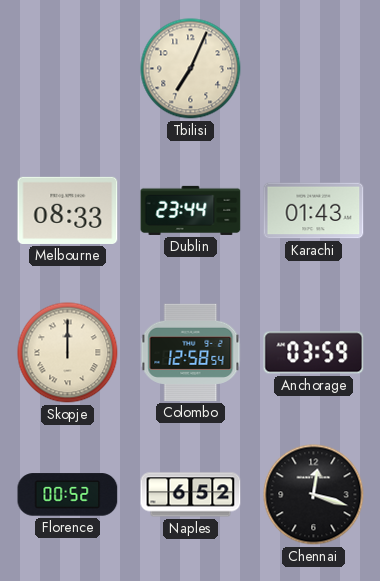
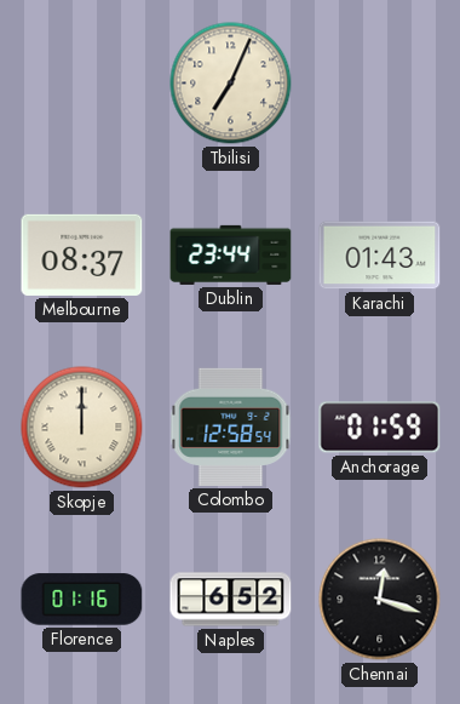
Melbourne: 08:33 -> 08:37 (82, 254)
Anchorage: 03:59 -> 01:59 (380, 428)
Florence: 00:52 -> 01:16 (82, 600)
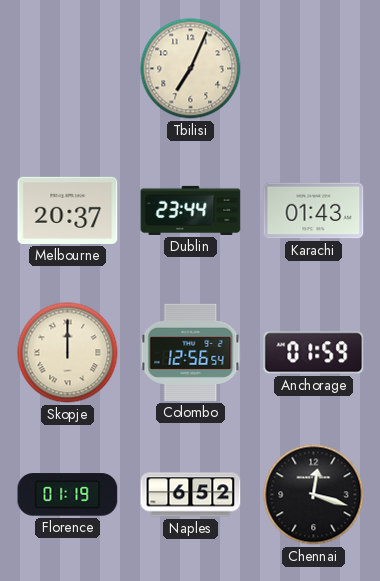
Melbourne: 08:37 -> 20:37 (68, 210)
Colombo: 12:58 -> 12:56 (191, 352)
Florence: 01:16 -> 01:19 (68, 495)
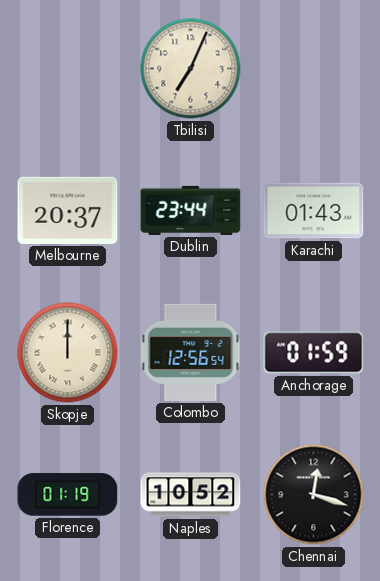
Naples: 6:52 -> 10:52 (191, 495)
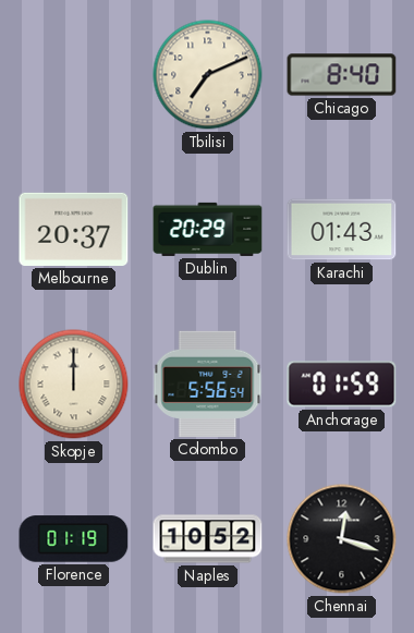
Tbilisi: 7:04 -> 7:11 (208, 75)
Chicago: none -> 8:40 (342, 75)
Dublin: 23:44 -> 20:29 (208, 229)
Colombo: 12:56 -> 5:56 (208, 384)
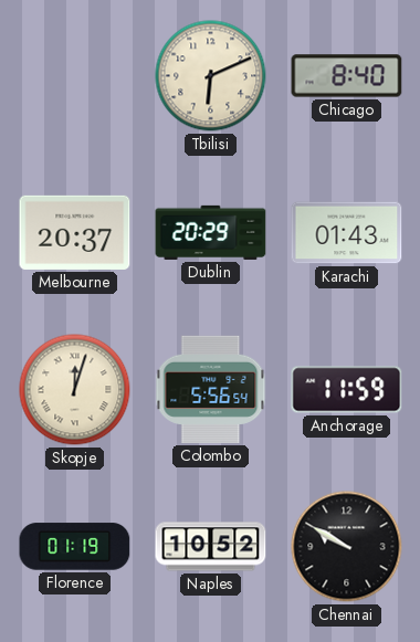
Tbilisi: 7:11 -> 6:11 (211, 76)
Skopje: 12:00 -> 12:03 (75, 390)
Anchorage: 01:59 -> 11:59 (347, 390)
Chennai: 12:18 -> 9:50 (347, 547)
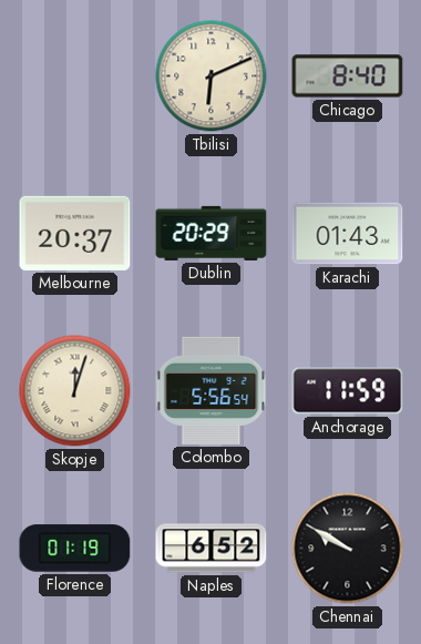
Naples: 10:52 -> 6:52 (212, 549)
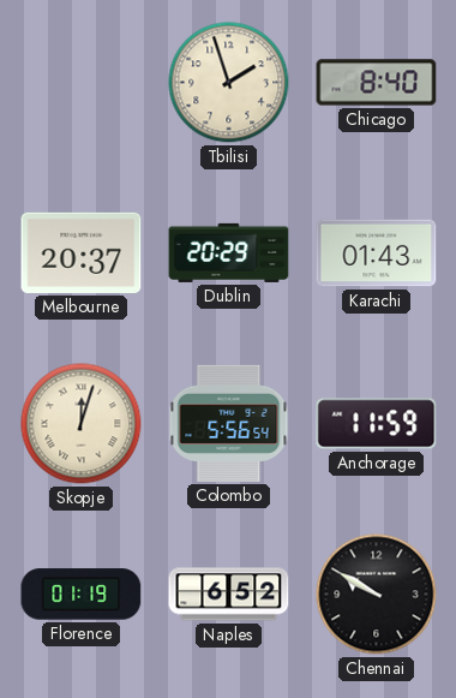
Tbilisi: 6:11 -> 1:57 (229, 83)
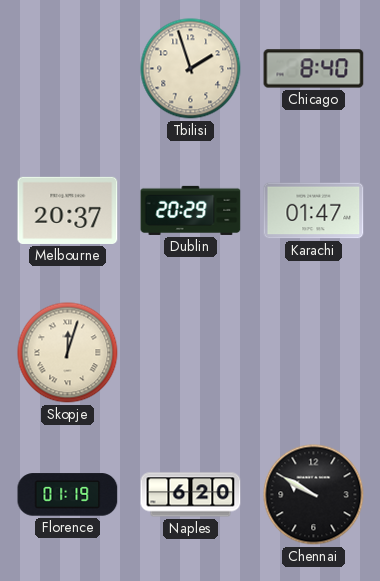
Karachi: 01:43 -> 01:47 (314, 211)
Colombo: 5:56 -> none (229, 423)
Anchorage: 11:59 -> none (377, 424)
Naples: 6:52 -> 6:20 (191, 495)
